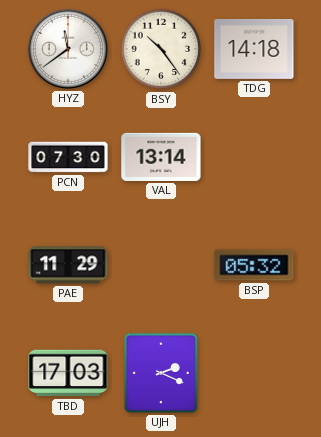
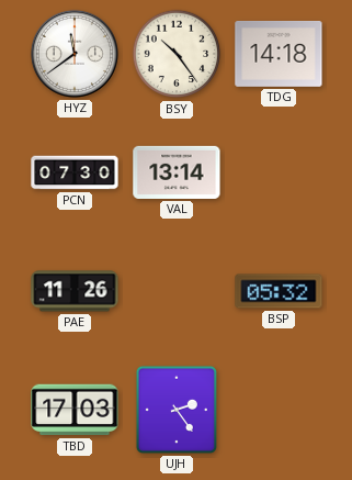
PAE: 11:29 -> 11:26 (75, 291)
UJH: 2:19 -> 2:24 (177, 410)
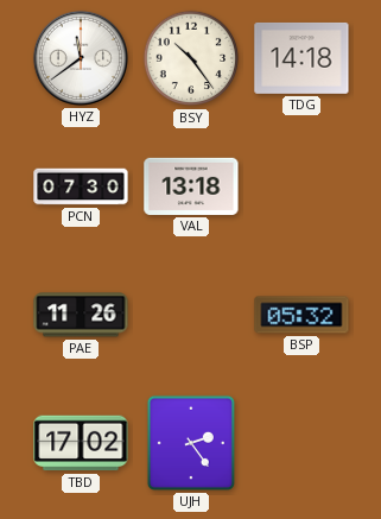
VAL: 13:14 -> 13:18 (191, 186)
TBD: 17:03 -> 17:02 (81, 443)
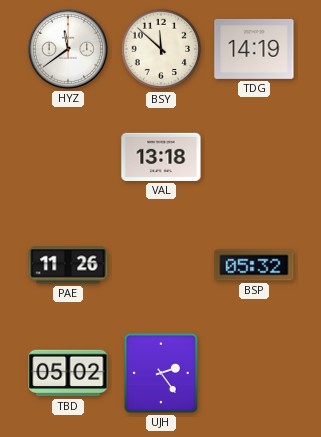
BSY: 10:24 -> 11:52 (161, 49)
TDG: 14:18 -> 14:19 (254, 49)
PCN: 07:30 -> none (81, 186)
TBD: 17:02 -> 05:02 (68, 373)
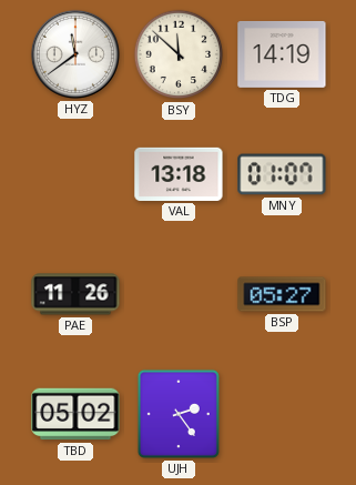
MNY: none -> 01:07 (282, 174)
BSP: 05:32 -> 05:27 (282, 294)
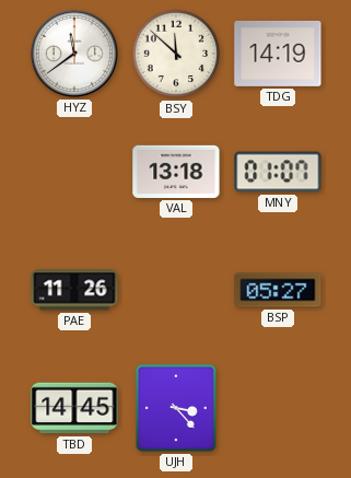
TBD: 05:02 -> 14:45 (74, 408)
UJH: 2:24 -> 3:23 (176, 408)
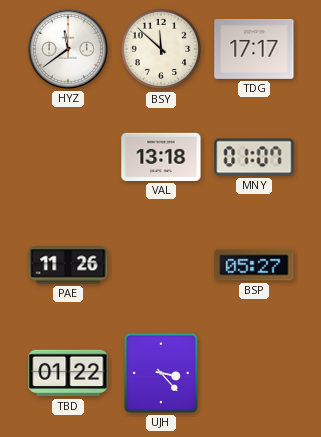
TDG: 14:19 -> 17:17 (254, 49)
TBD: 14:45 -> 01:22 (68, 373)
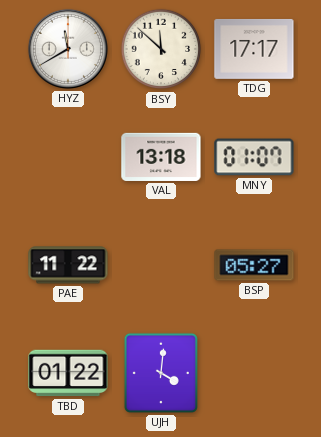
HYZ: 11:39 -> 11:40 (68, 49)
PAE: 11:26 -> 11:22 (68, 265)
UJH: 3:23 -> 4:01 (161, 373)
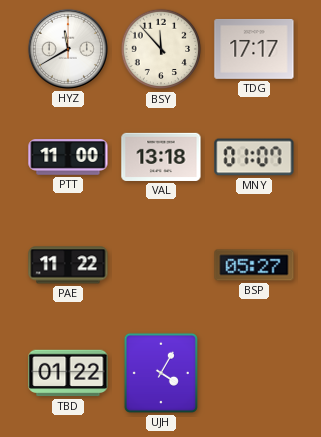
BSY: 11:52 -> 11:53 (161, 49)
PTT: none -> 11:00 (68, 157)
UJH: 4:01 -> 4:05 (161, 373)
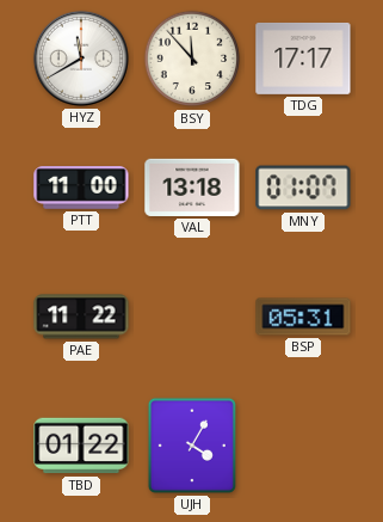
BSP: 05:27 -> 05:31 (303, 317)
